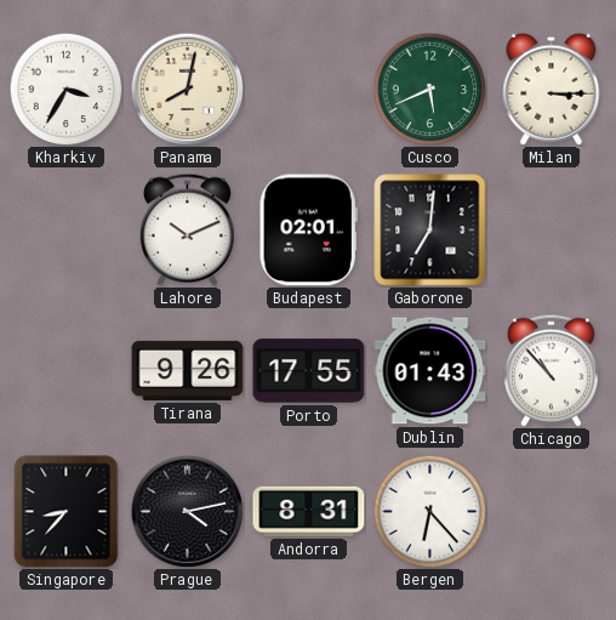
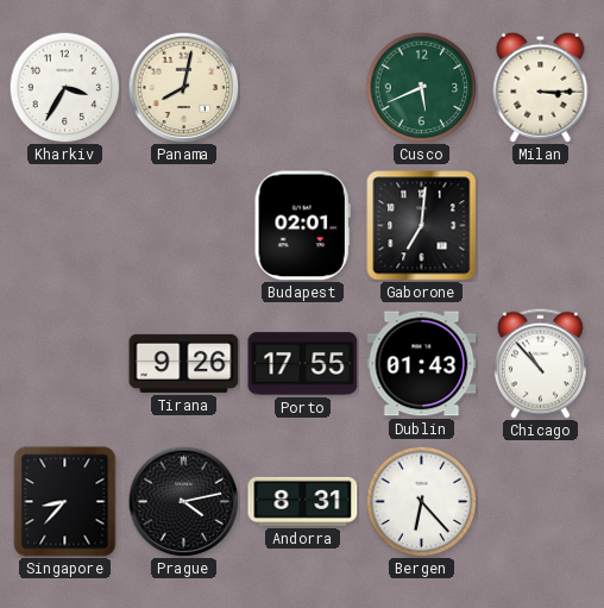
Lahore: 10:11 -> none (187, 229)
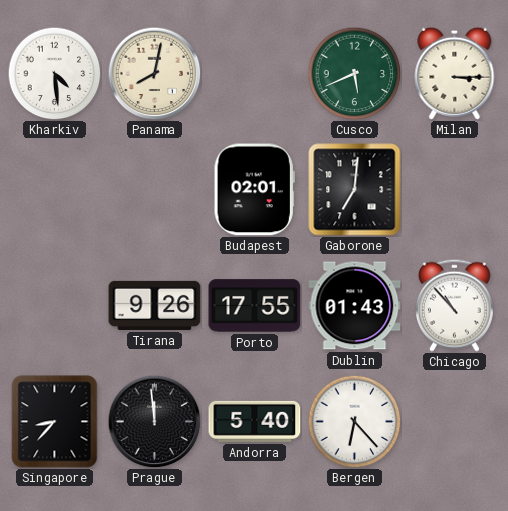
Kharkiv: 3:35 -> 4:29 (54, 73)
Prague: 4:13 -> 11:59 (154, 421)
Andorra: 8:31 -> 5:40 (255, 421)
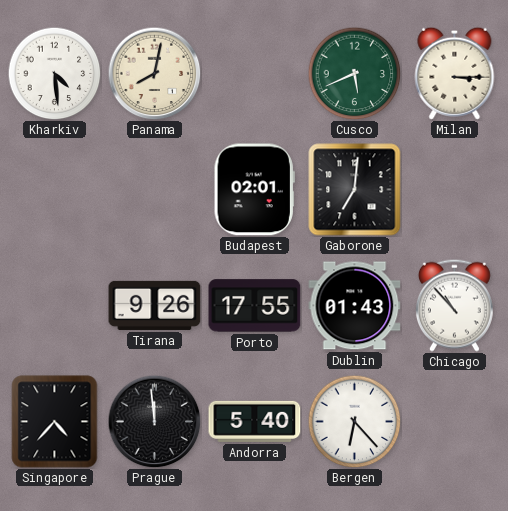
Singapore: 8:37 -> 4:37 (55, 422)
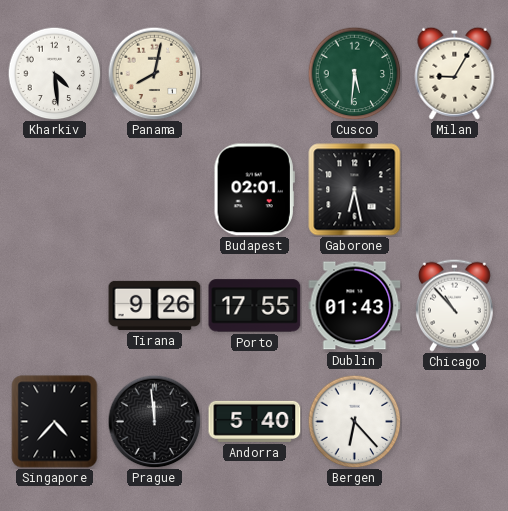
Cusco: 5:41 -> 5:31 (354, 73)
Milan: 3:15 -> 9:05 (455, 73)
Gaborone: 7:01 -> 6:28 (355, 190)
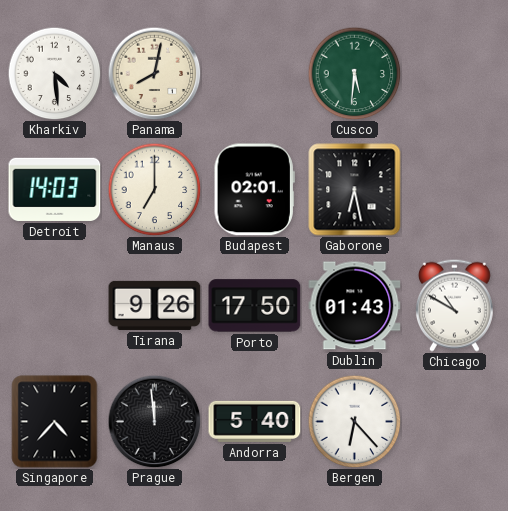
Milan: 9:05 -> none (455, 73)
Detroit: none -> 14:03 (55, 189)
Manaus: none -> 7:00 (154, 189)
Porto: 17:55 -> 17:50 (255, 306)
Chicago: 10:53 -> 10:50 (454, 305)
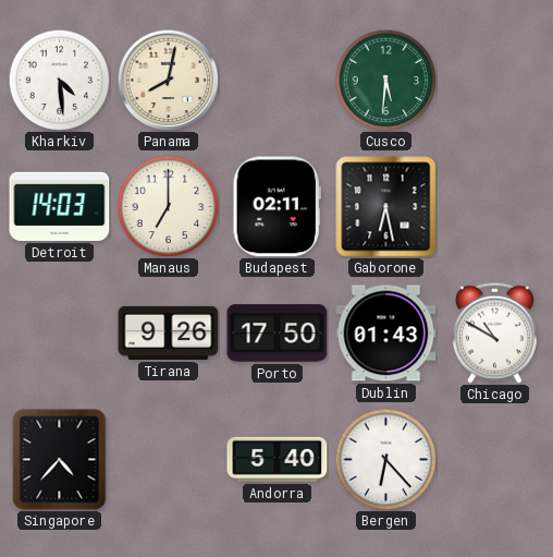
Budapest: 02:01 -> 02:11 (276, 207)
Prague: 11:59 -> none (154, 421)
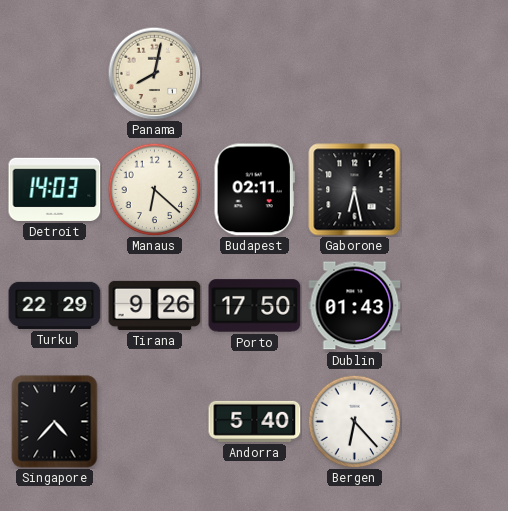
Kharkiv: 4:29 -> none (59, 80)
Cusco: 5:31 -> none (385, 80)
Manaus: 7:00 -> 6:22 (154, 189)
Turku: none -> 22:29 (55, 305)
Chicago: 10:50 -> none (494, 332)
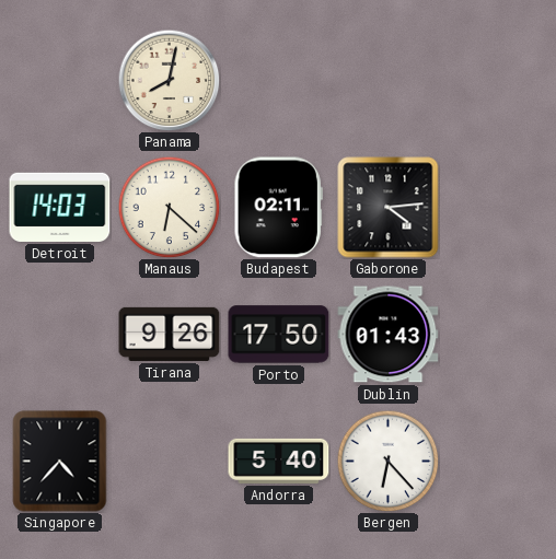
Gaborone: 6:28 -> 4:14 (389, 208)
Turku: 22:29 -> none (55, 305)
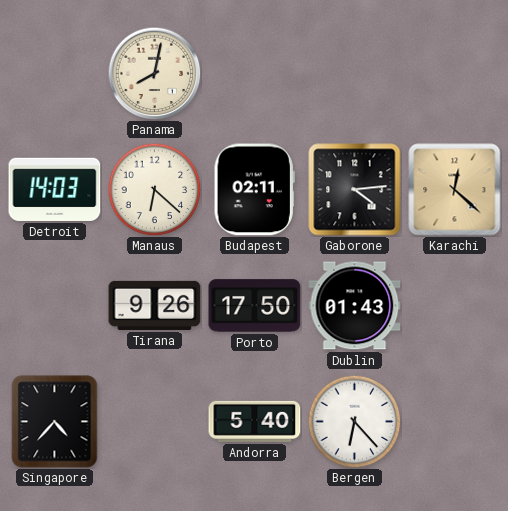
Karachi: none -> 12:22 (455, 190)
